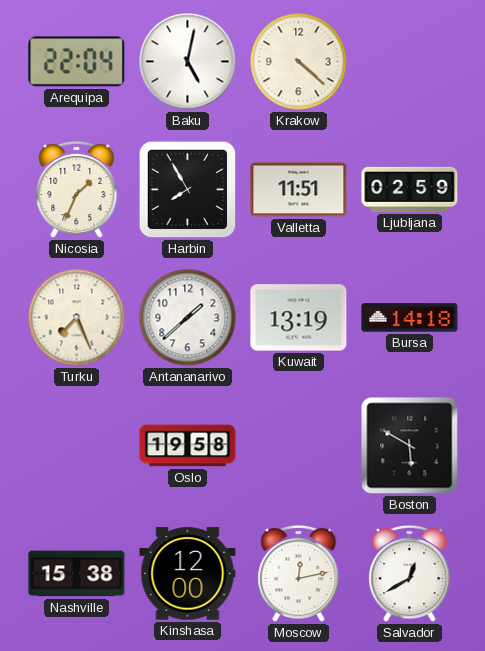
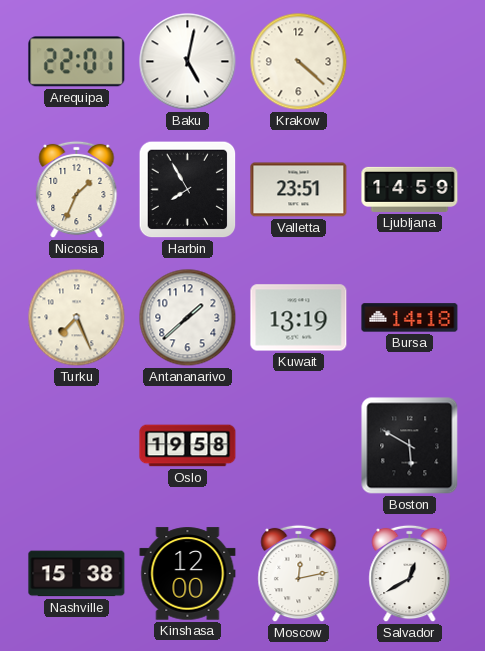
Arequipa: 22:04 -> 22:01 (77, 62)
Valletta: 11:51 -> 23:51 (299, 190)
Ljubljana: 02:59 -> 14:59 (410, 189)
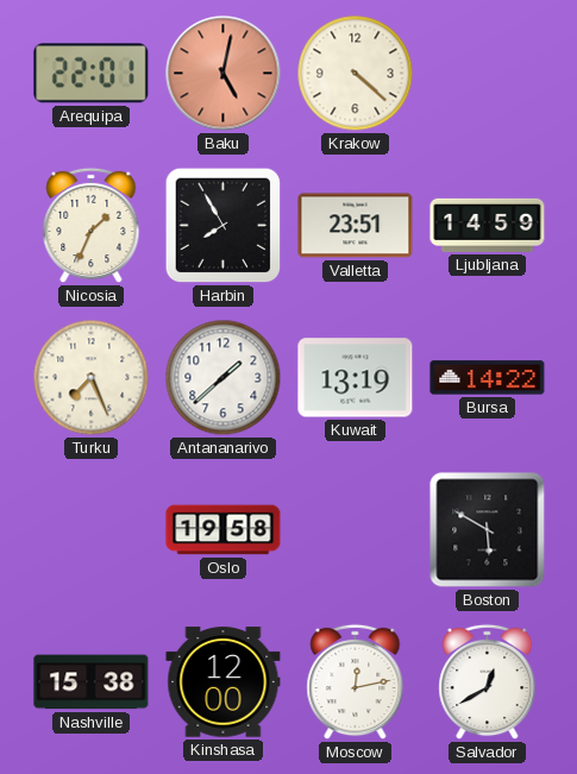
Baku dial: white -> salmon (224, 74)
Bursa: 14:18 -> 14:22 (488, 378)
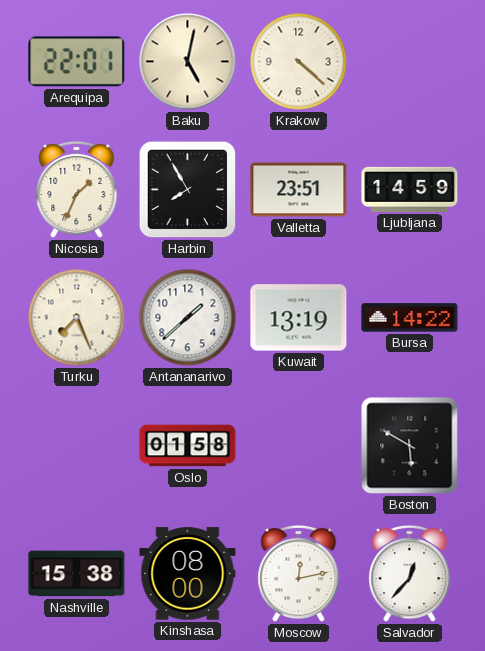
Baku dial: salmon -> cream (188, 62)
Oslo: 19:58 -> 01:58 (188, 446)
Kinshasa: 12:00 -> 08:00 (188, 574)
Salvador: 12:40 -> 12:37 (410, 574)
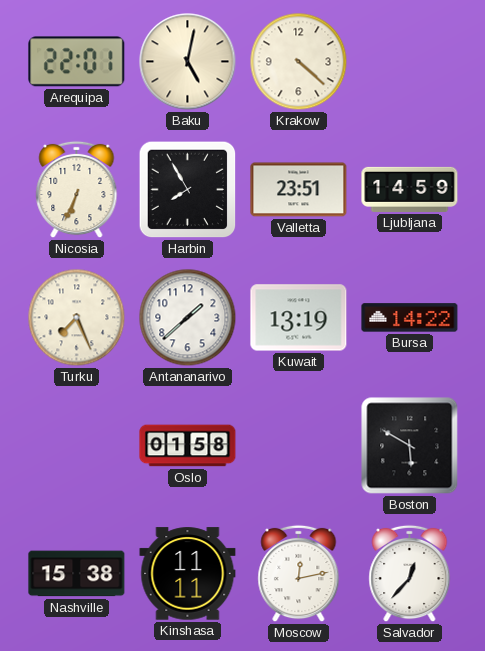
Nicosia: 1:34 -> 6:34 (77, 190)
Kinshasa: 08:00 -> 11:11 (188, 574)
